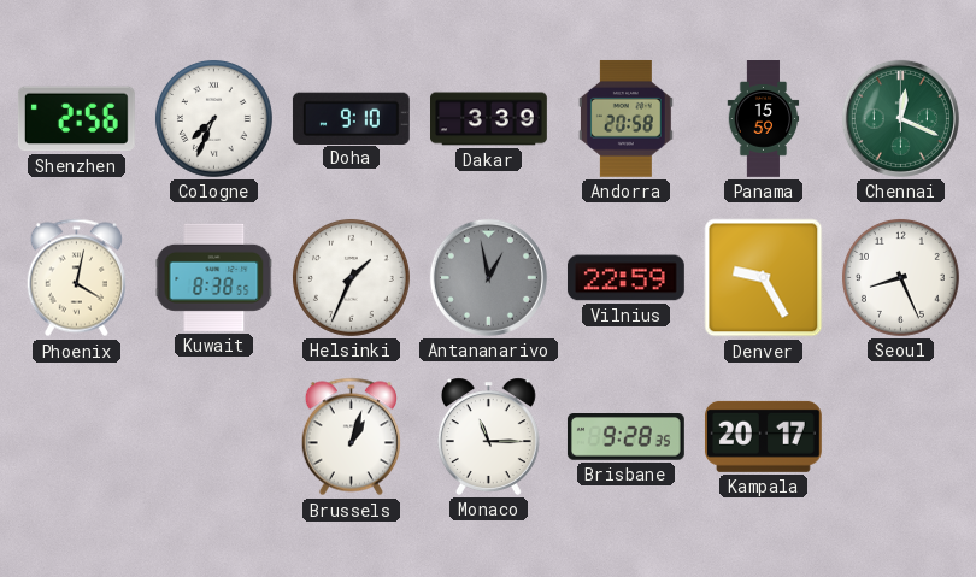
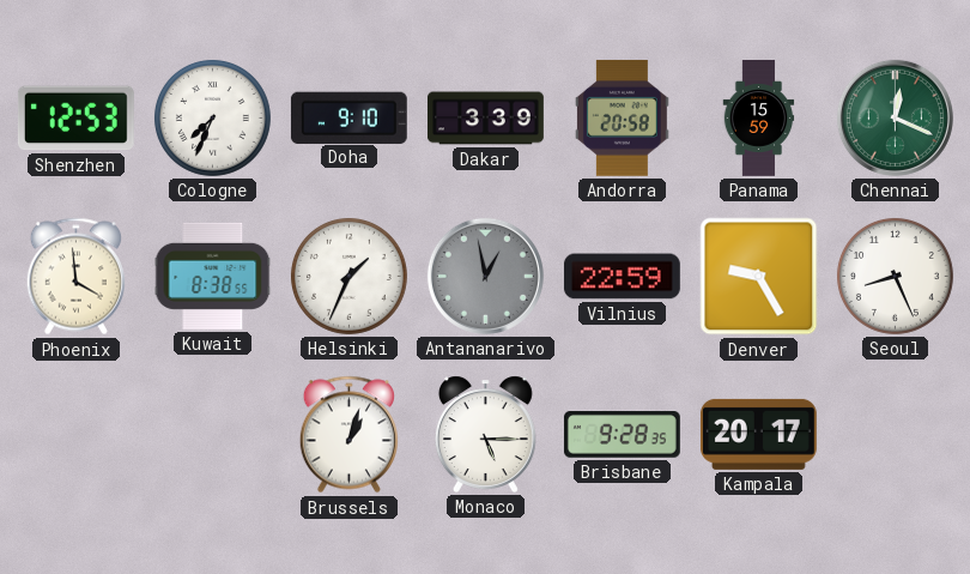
Shenzhen: 2:56 -> 12:53 (75, 119)
Phoenix: 4:02 -> 3:59 (75, 277)
Monaco: 11:15 -> 5:15 (485, 434)
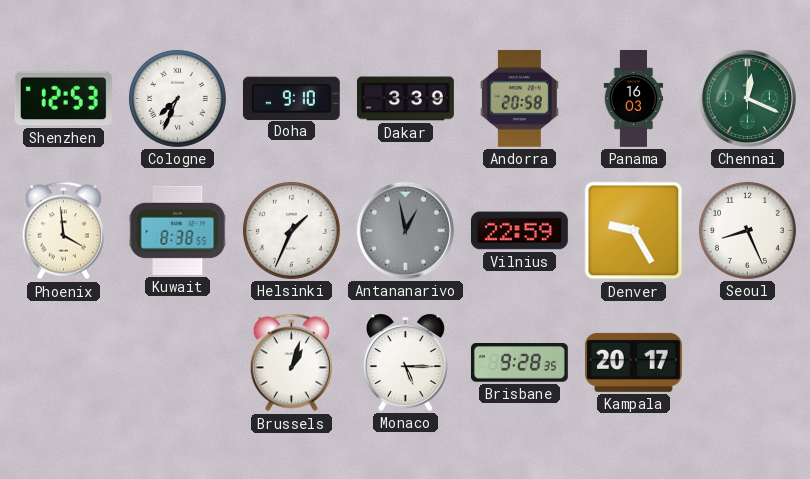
Panama: 15:59 -> 16:03 (634, 99)
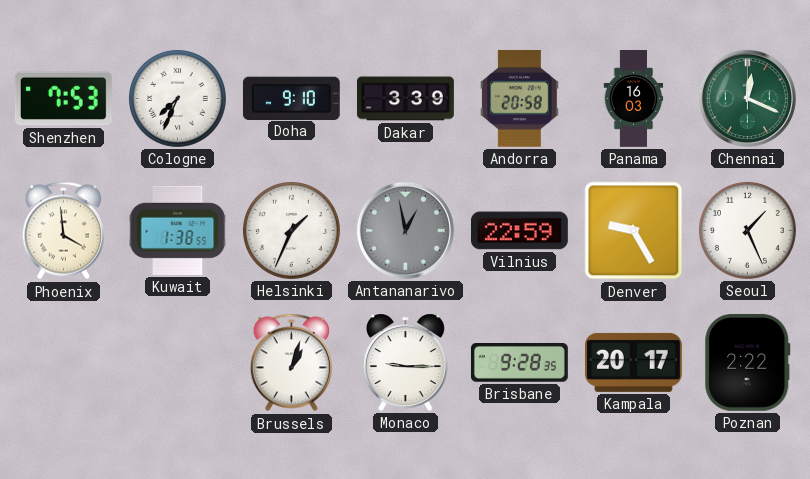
Shenzhen: 12:53 -> 7:53 (63, 99)
Kuwait: 8:38 -> 1:38 (178, 230)
Seoul: 8:26 -> 1:26 (747, 230)
Monaco: 5:15 -> 9:15 (405, 362)
Poznan: none -> 2:22 (748, 362)
